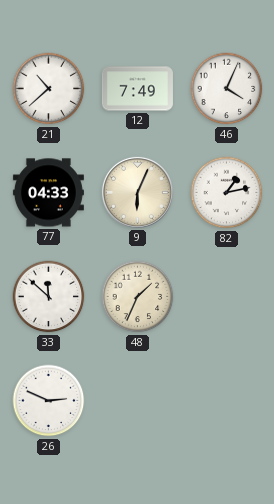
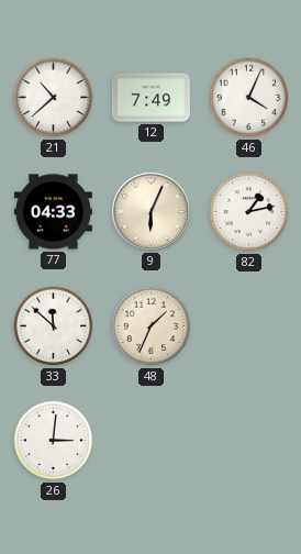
26: 2:49 -> 3:01 (54, 441)
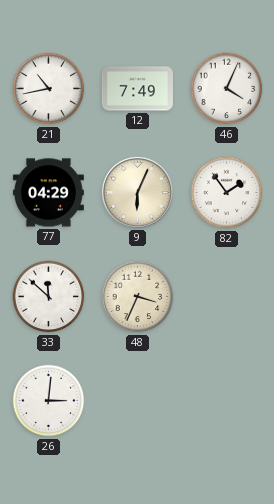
21: 10:38 -> 10:43 (49, 89)
77: 04:33 -> 04:29 (48, 193)
82: 1:13 -> 1:54 (227, 193)
48: 1:34 -> 3:34 (138, 297)
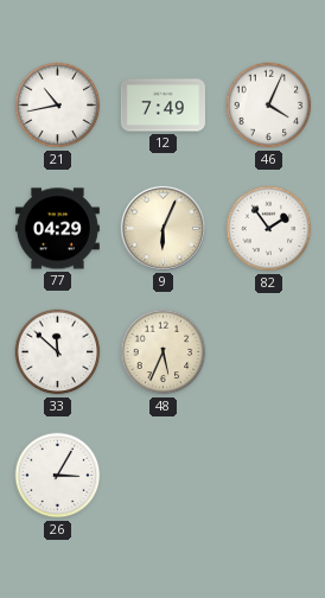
48: 3:34 -> 5:34 (164, 352)
26: 3:01 -> 3:05 (58, 476)
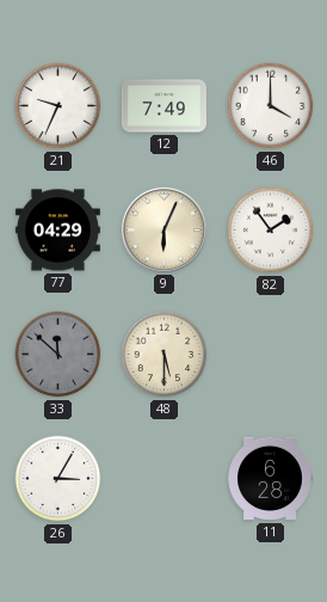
21: 10:43 -> 9:34 (58, 106)
46: 4:04 -> 4:00 (271, 106)
33 dial: white -> grey (58, 355)
48: 5:34 -> 5:30 (165, 355)
11: none -> 6:28 (270, 479)
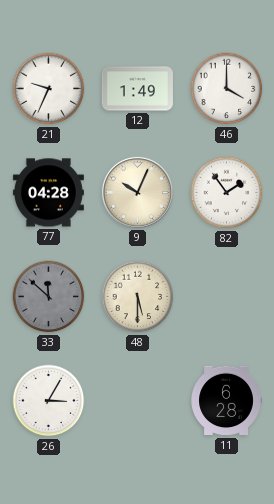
12: 7:49 -> 1:49 (137, 89)
77: 04:29 -> 04:28 (48, 193)
9: 6:04 -> 10:04 (137, 192)
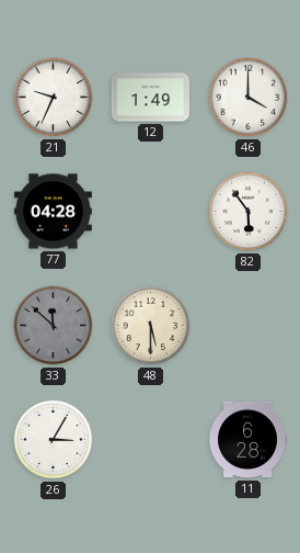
9: 10:04 -> none (137, 192)
82: 1:54 -> 5:54 (249, 212)
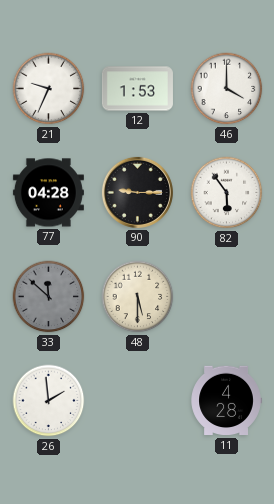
12: 1:49 -> 1:53 (137, 89)
90: none -> 9:15 (137, 192)
26: 3:05 -> 1:59 (49, 401)
11: 6:28 -> 4:28 (226, 401)
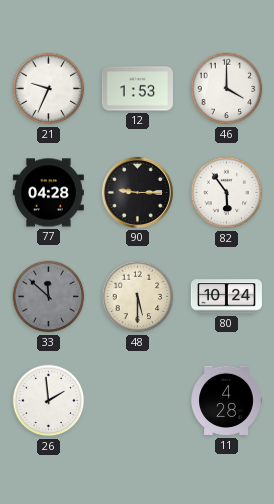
80: none -> 10:24 (226, 297)
